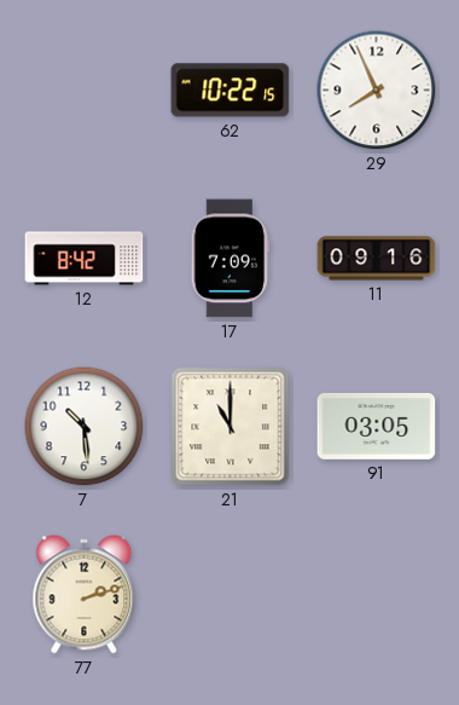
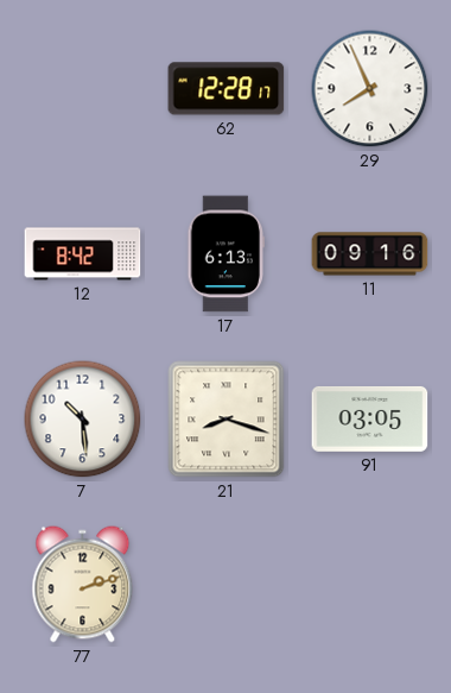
62: 10:22 -> 12:28 (227, 89)
17: 7:09 -> 6:13 (225, 254)
21: 11:00 -> 8:18 (227, 420)
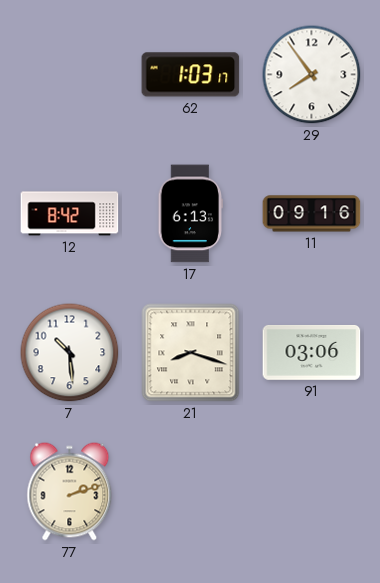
62: 12:28 -> 1:03 (191, 75)
29: 7:56 -> 7:54 (312, 75)
91: 03:05 -> 03:06 (312, 352)
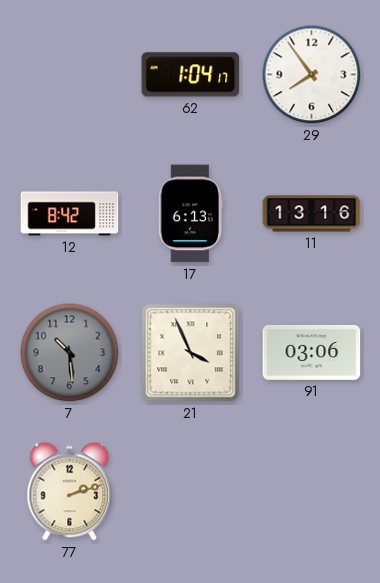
62: 1:03 -> 1:04 (191, 75)
11: 09:16 -> 13:16 (312, 214)
7 dial: white -> grey (70, 353)
21: 8:18 -> 3:56 (191, 353)
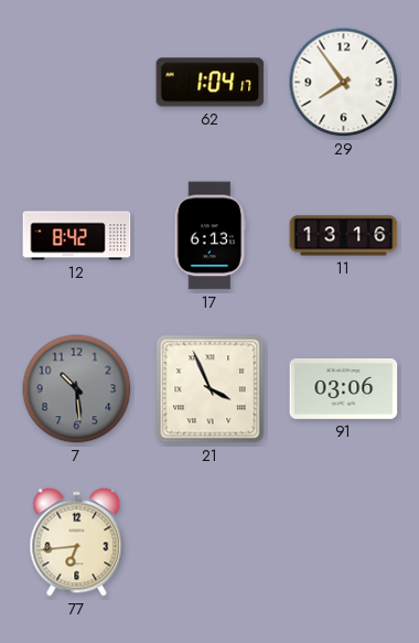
77: 2:12 -> 6:44 (77, 543)
